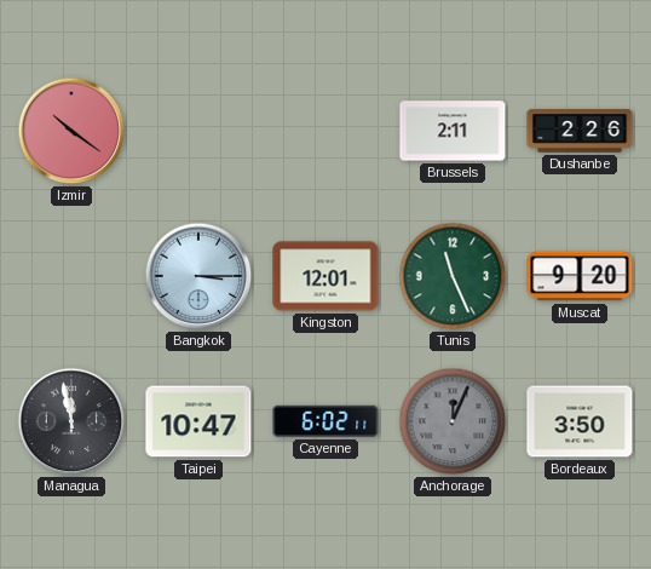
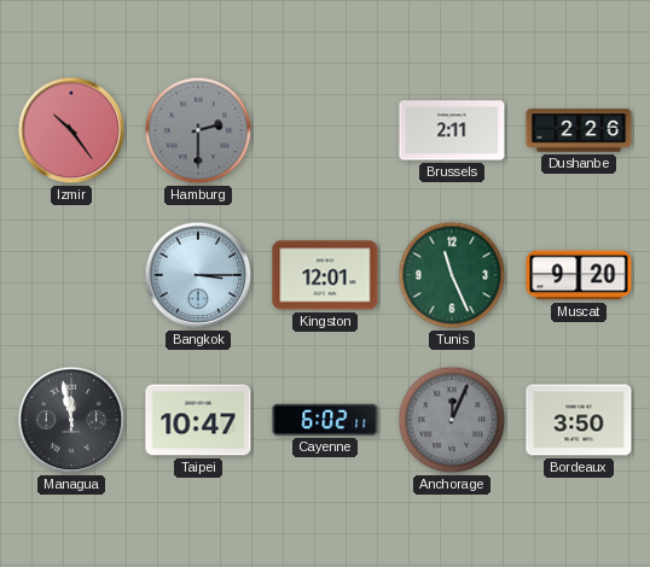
Izmir: 10:21 -> 10:24 (71, 130)
Hamburg: none -> 2:30 (198, 130)
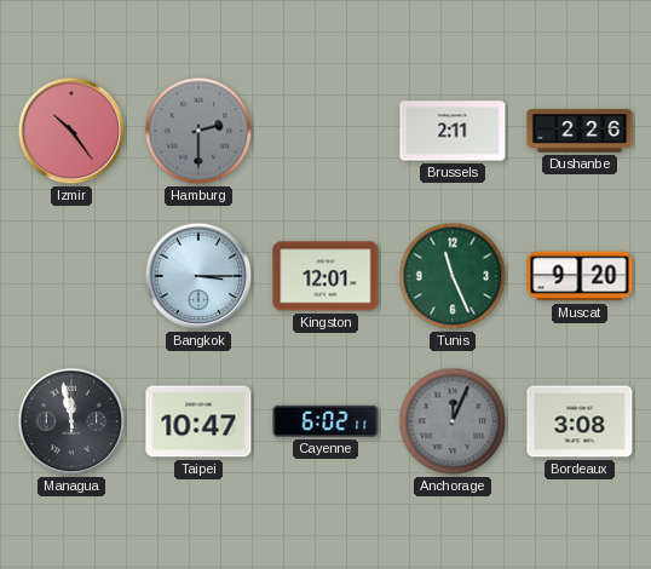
Bordeaux: 3:50 -> 3:08 (580, 421)
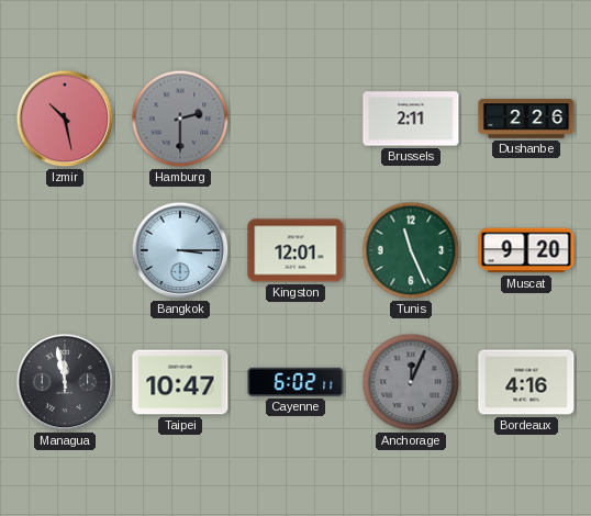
Izmir: 10:24 -> 10:28 (65, 119)
Bordeaux: 3:08 -> 4:16 (526, 382)
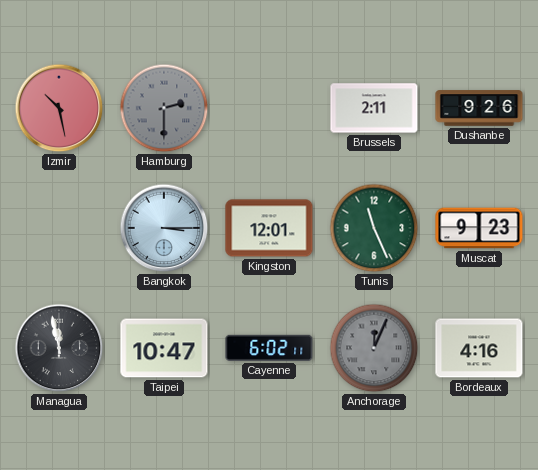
Dushanbe: 2:26 -> 9:26 (479, 108)
Muscat: 9:20 -> 9:23 (479, 228)
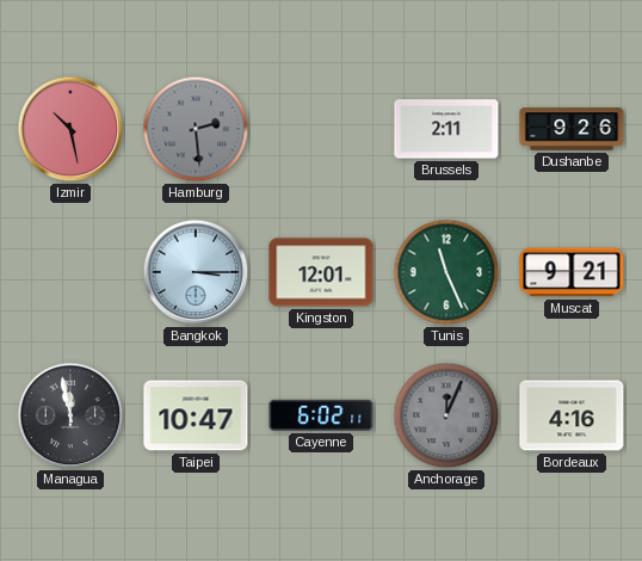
Hamburg: 2:30 -> 2:29 (196, 129)
Muscat: 9:23 -> 9:21 (572, 272)
